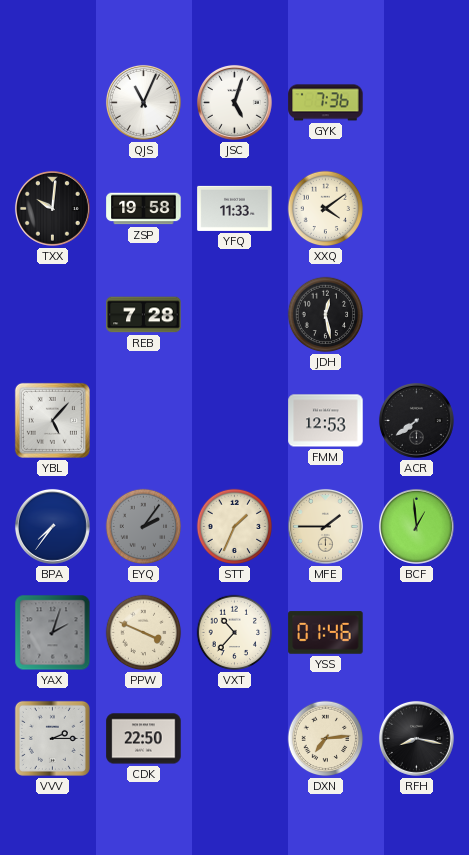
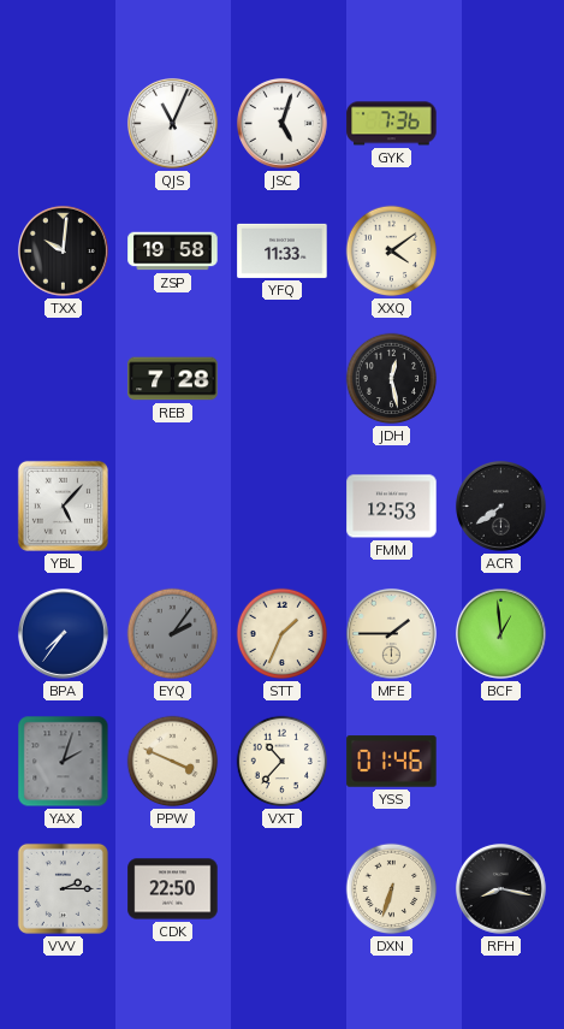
DXN: 7:14 -> 6:33 (392, 889)
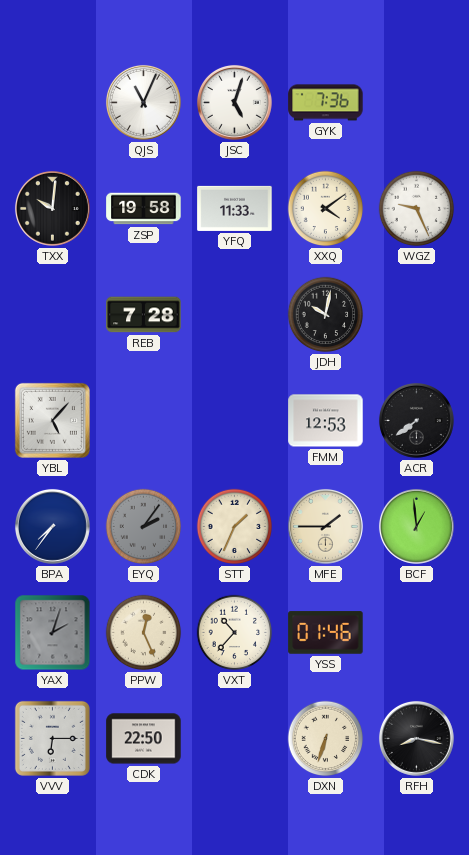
WGZ: none -> 9:26 (417, 209)
JDH: 12:28 -> 10:02 (326, 315)
PPW: 3:49 -> 12:26 (144, 633)
VVV: 2:15 -> 6:15 (52, 738)
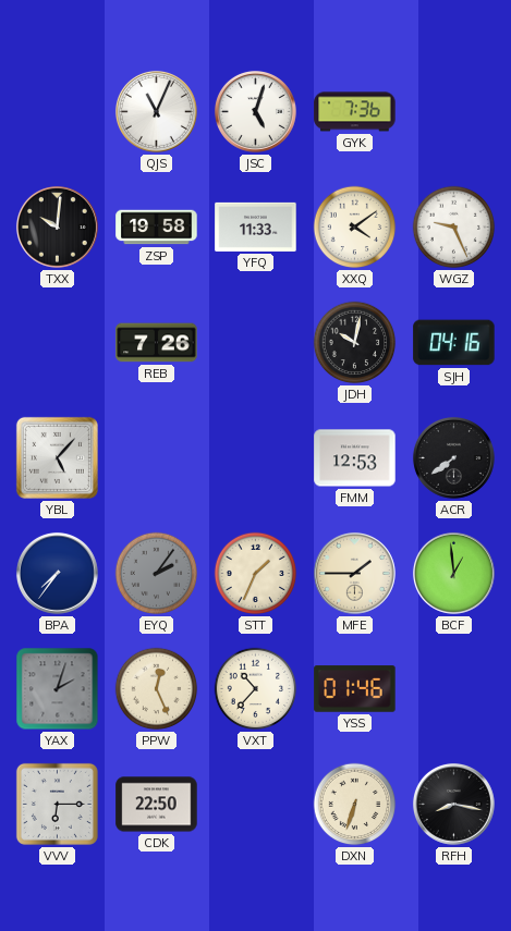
REB: 7:28 -> 7:26 (157, 343)
SJH: none -> 04:16 (454, 343)
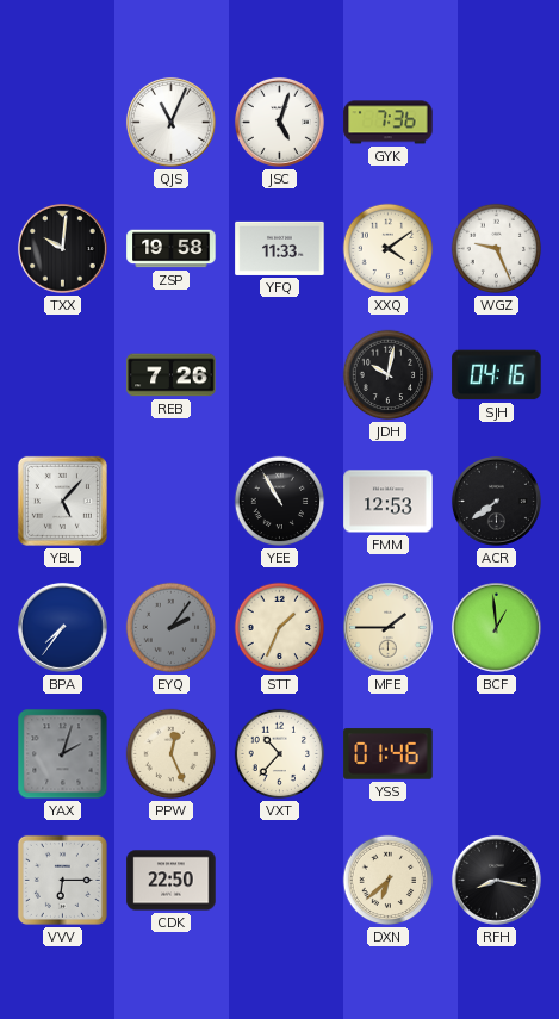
YEE: none -> 10:55 (280, 502)
DXN: 6:33 -> 6:38 (389, 881)
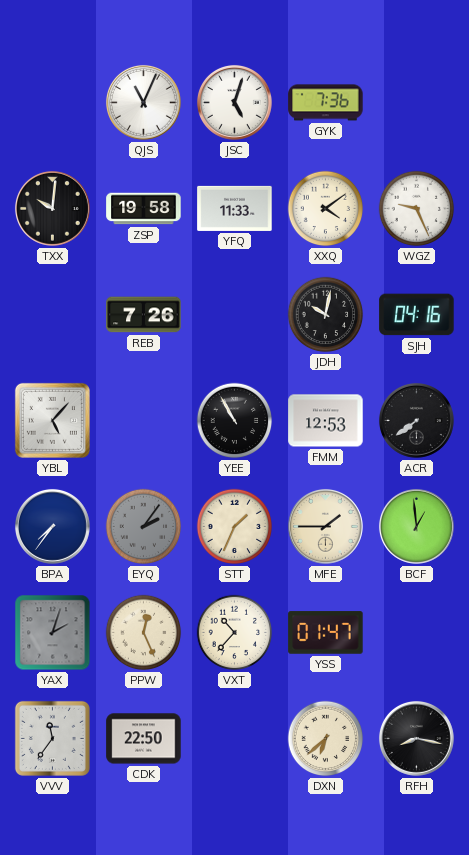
YSS: 01:46 -> 01:47 (326, 633)
VVV: 6:15 -> 11:36 (52, 738)
